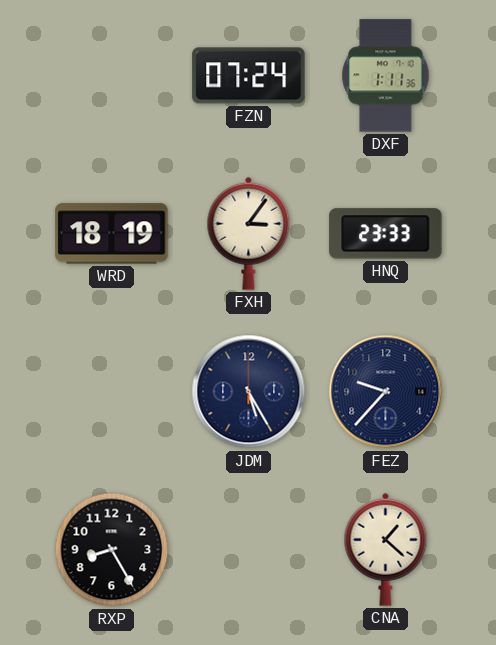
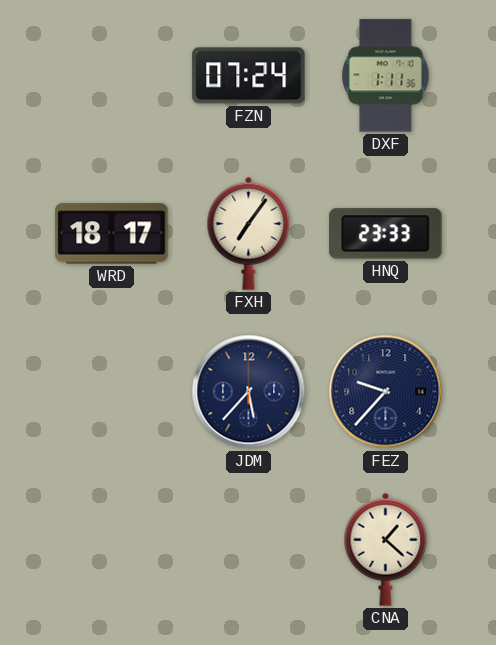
WRD: 18:19 -> 18:17 (112, 234)
FXH: 3:06 -> 7:06 (249, 233)
JDM: 5:25 -> 5:37 (249, 392)
RXP: 8:25 -> none (112, 550)
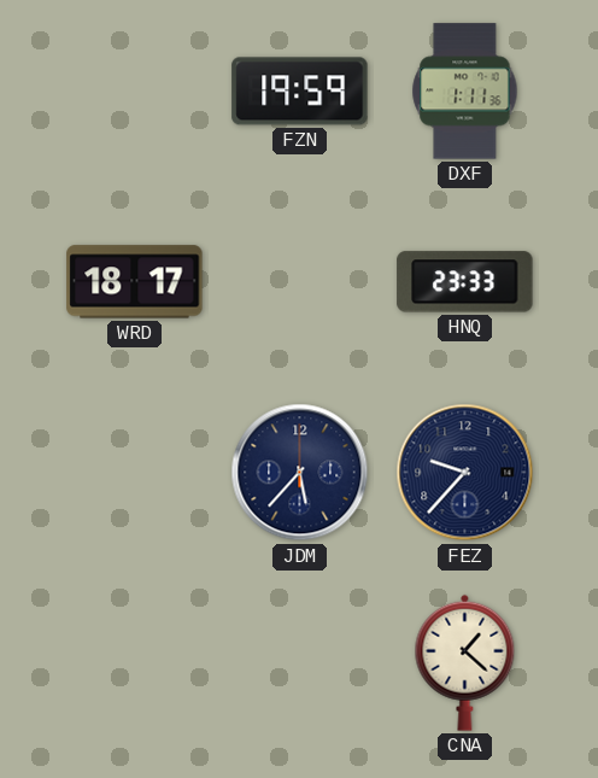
FZN: 07:24 -> 19:59 (300, 92)
FXH: 7:06 -> none (249, 233)
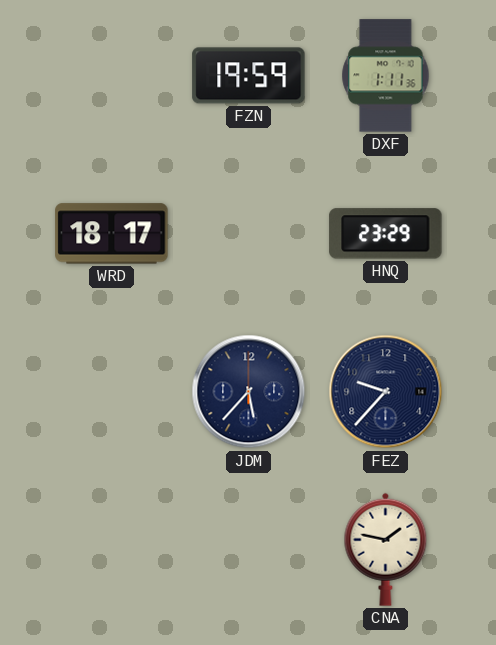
HNQ: 23:33 -> 23:29 (386, 234)
CNA: 1:22 -> 1:47 (386, 549)
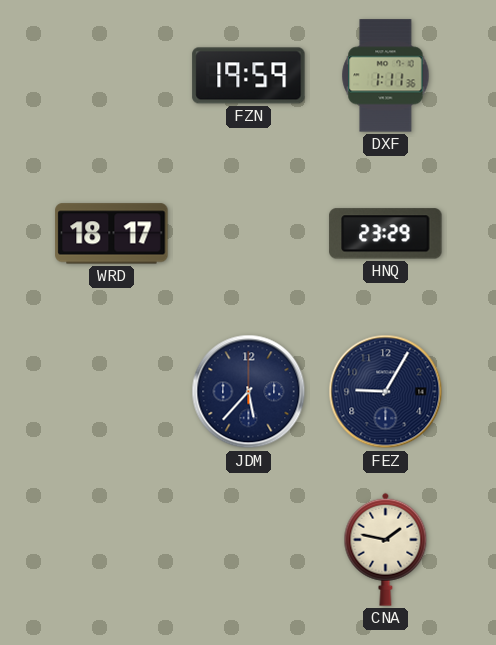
FEZ: 9:37 -> 9:05 (386, 392)
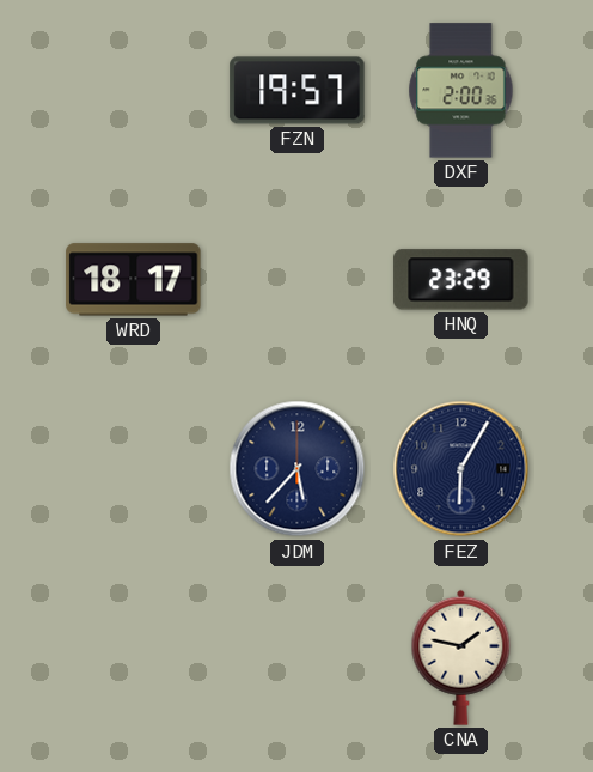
FZN: 19:59 -> 19:57 (298, 91)
DXF: 1:11 -> 2:00 (461, 91)
FEZ: 9:05 -> 6:05 (461, 469)
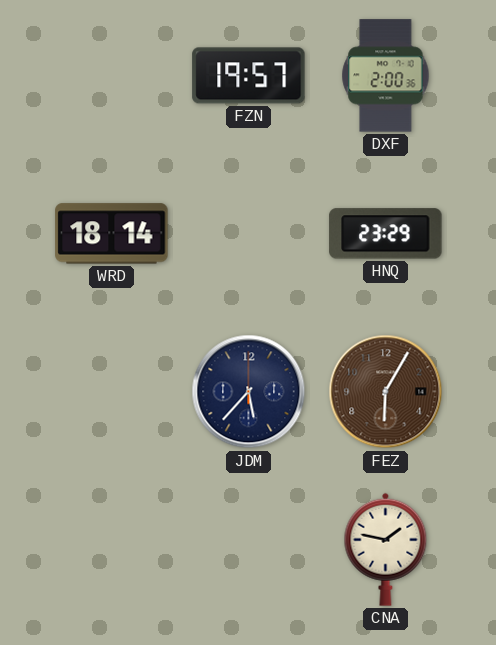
WRD: 18:17 -> 18:14 (112, 234)
FEZ dial: navy -> brown (386, 392)
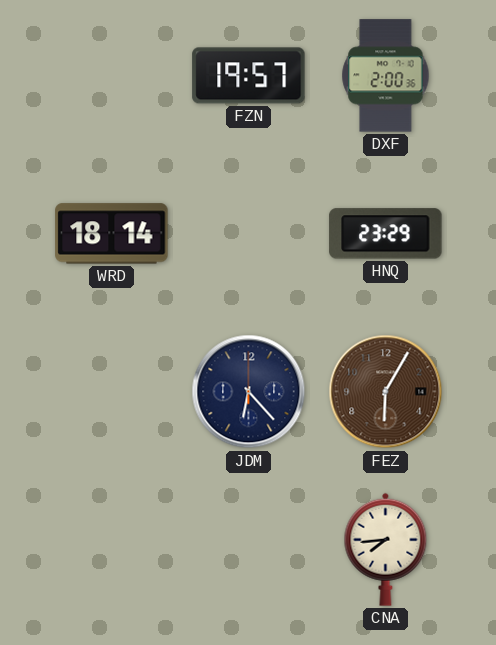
JDM: 5:37 -> 6:23 (249, 392)
CNA: 1:47 -> 7:44 (386, 549)
